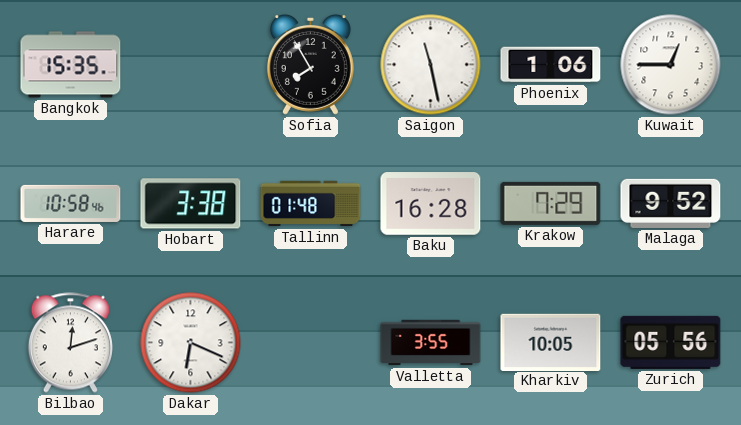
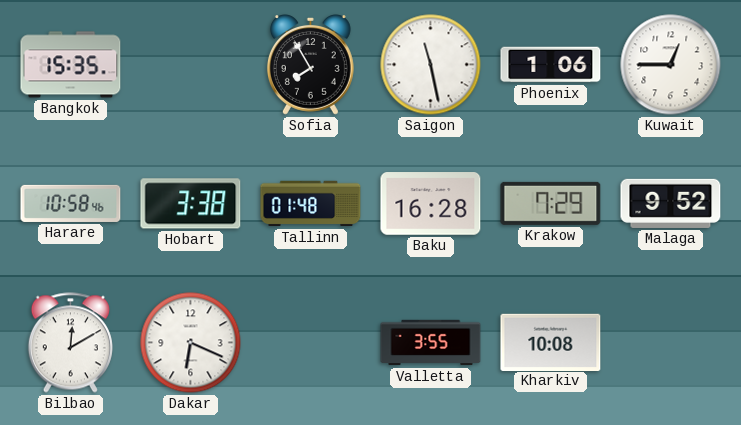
Bilbao: 12:12 -> 12:10 (70, 343)
Kharkiv: 10:05 -> 10:08 (551, 342)
Zurich: 05:56 -> none (671, 342)
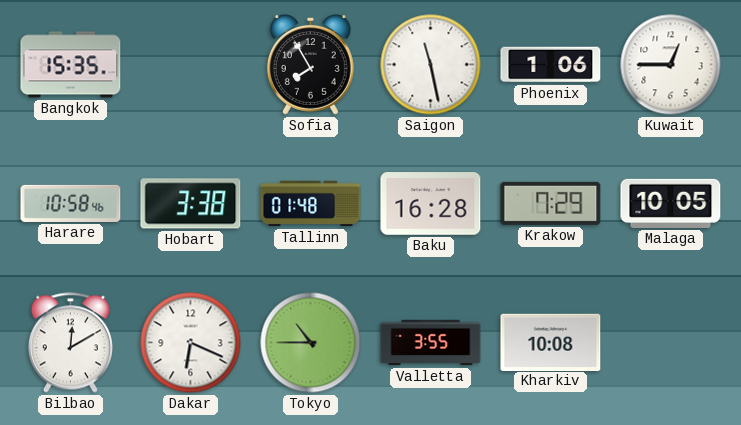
Malaga: 9:52 -> 10:05 (671, 203)
Tokyo: none -> 10:45 (311, 343)
